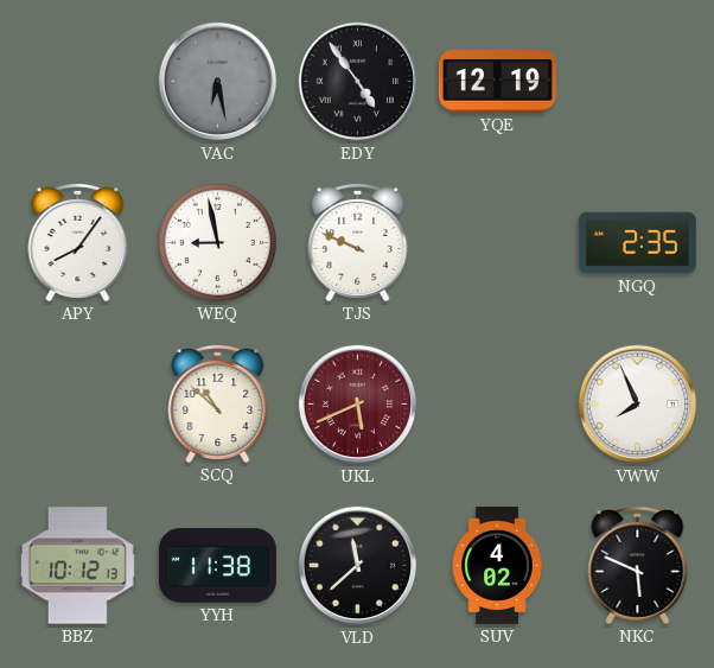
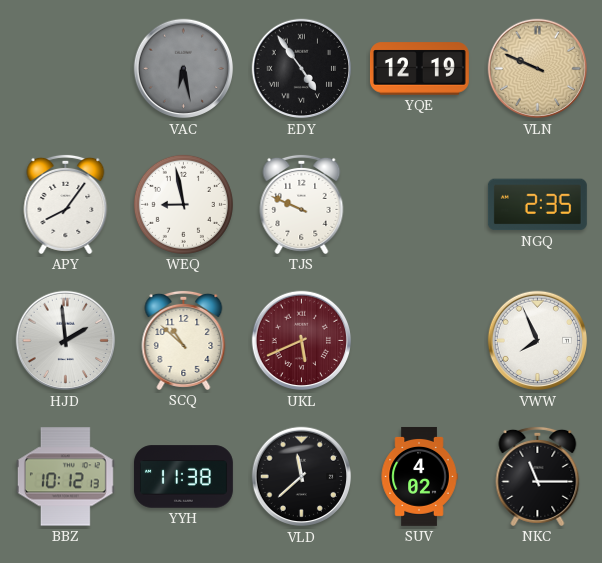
VLN: none -> 9:49 (538, 69)
HJD: none -> 1:59 (66, 341)
NKC: 5:49 -> 11:15 (538, 476)
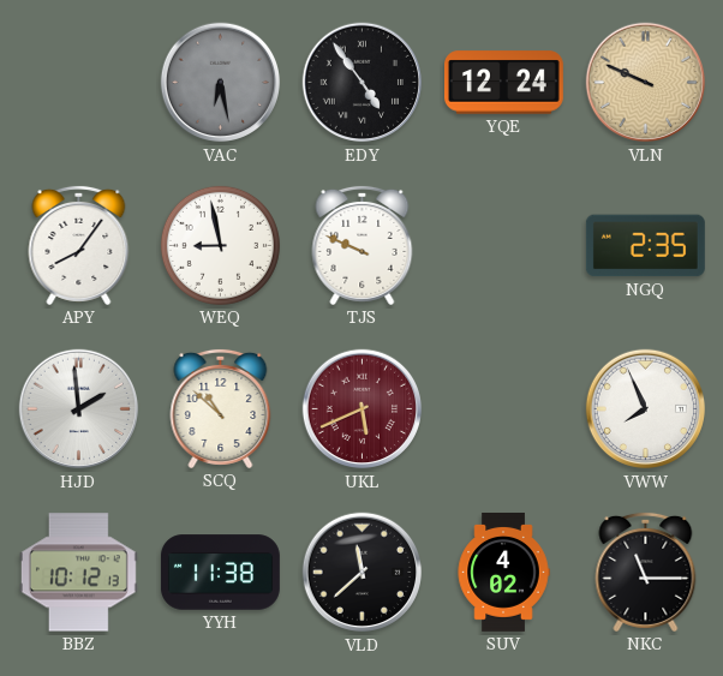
YQE: 12:19 -> 12:24 (503, 83)
